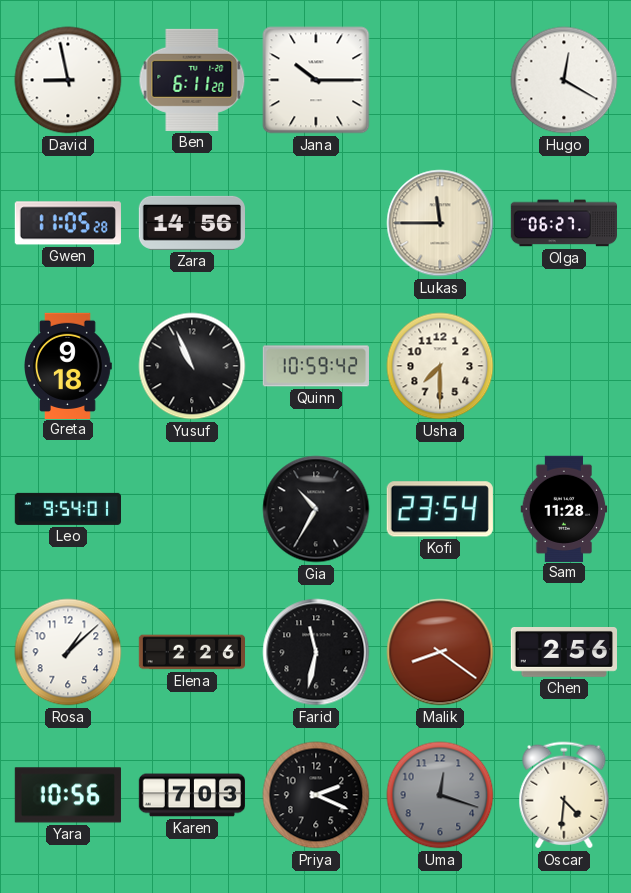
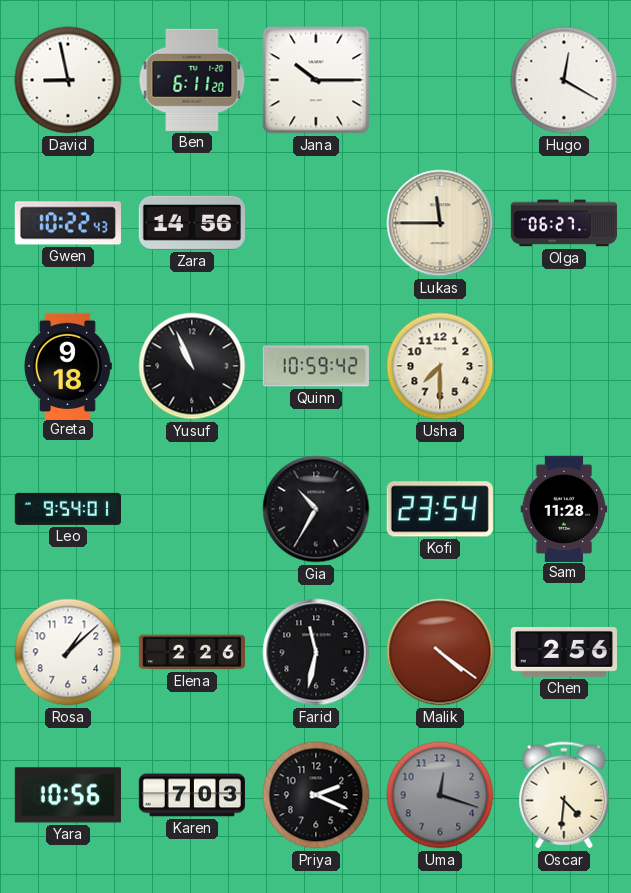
Gwen: 11:05 -> 10:22 (68, 223)
Malik: 8:21 -> 4:21 (440, 652)
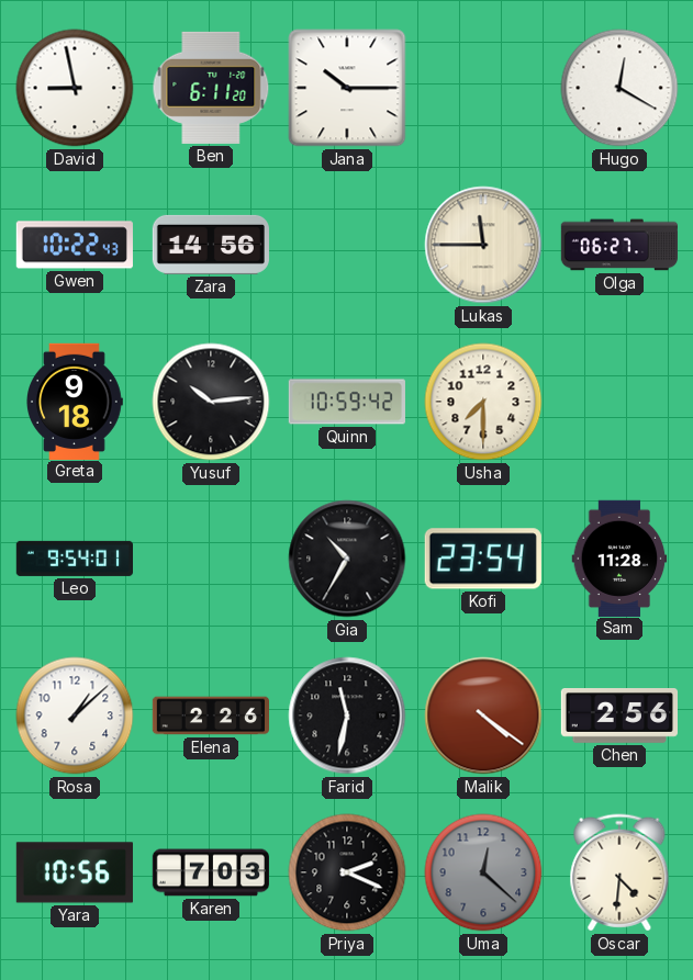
Yusuf: 10:56 -> 10:14 (211, 402)
Uma: 12:18 -> 12:22 (483, 872)
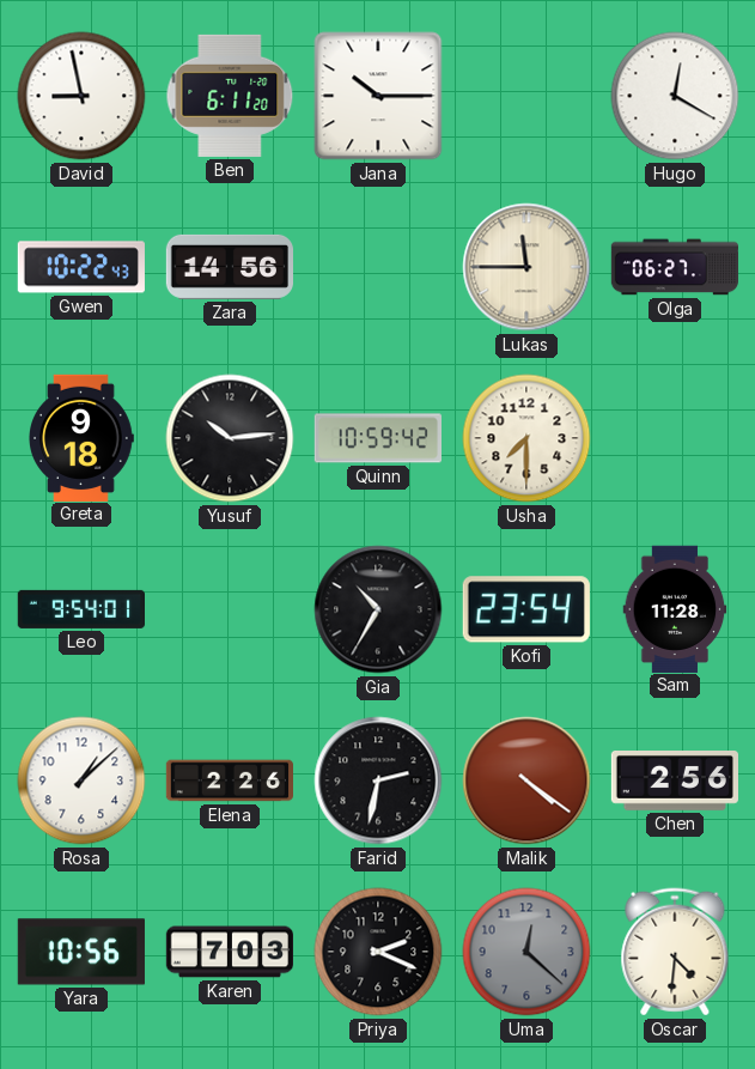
Farid: 11:32 -> 2:32 (378, 781)
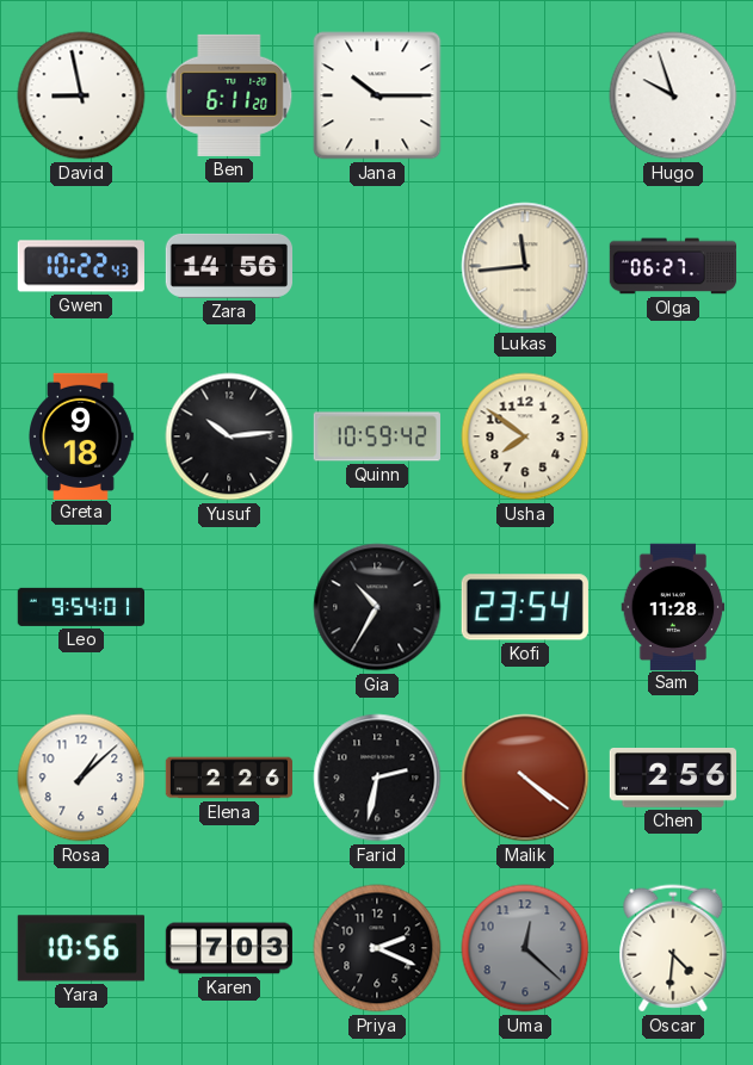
Hugo: 12:20 -> 9:57 (673, 95)
Lukas: 11:45 -> 11:44 (525, 266)
Usha: 7:30 -> 7:51 (525, 436)
